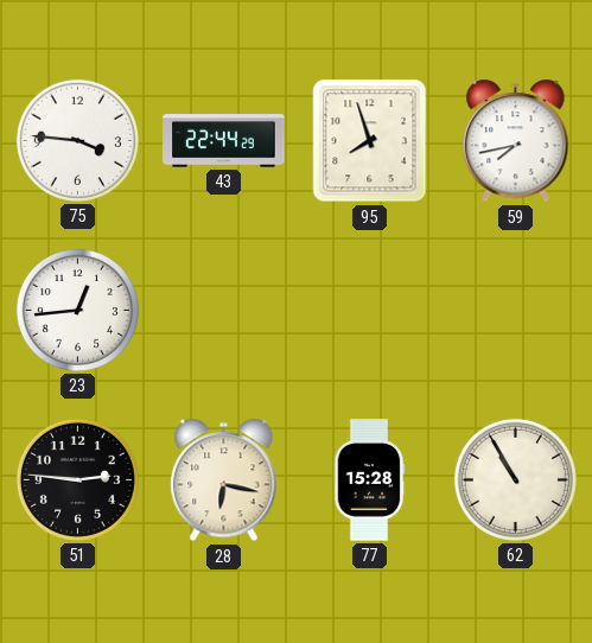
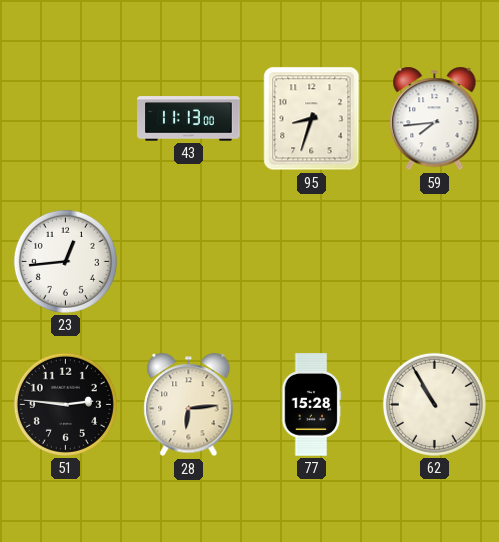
75: 3:46 -> none (77, 140)
43: 22:44 -> 11:13 (189, 119)
95: 7:57 -> 8:33 (312, 119)
59: 7:43 -> 7:44 (435, 119)
28: 6:17 -> 6:14 (189, 405)
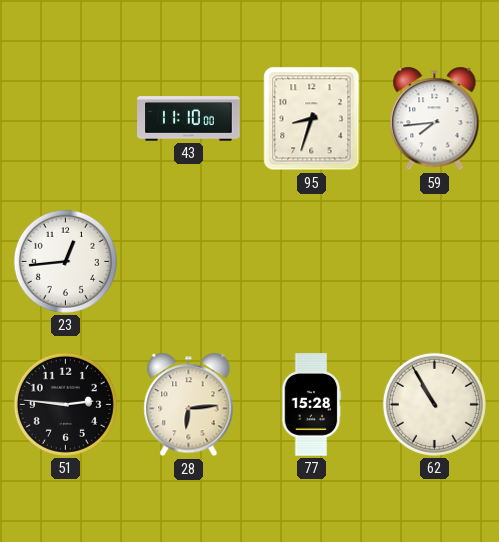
43: 11:13 -> 11:10 (189, 119)
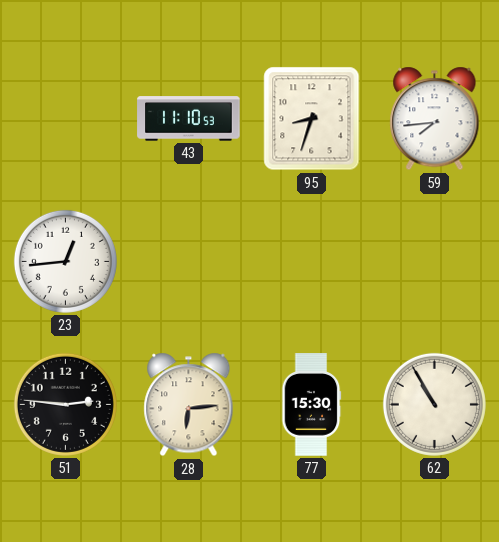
43: 11:10:00 -> 11:10:53 (189, 119)
77: 15:28 -> 15:30 (311, 405)
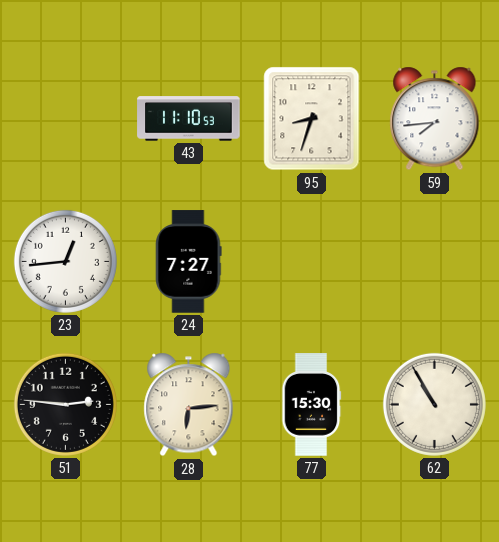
24: none -> 7:27 (189, 262)
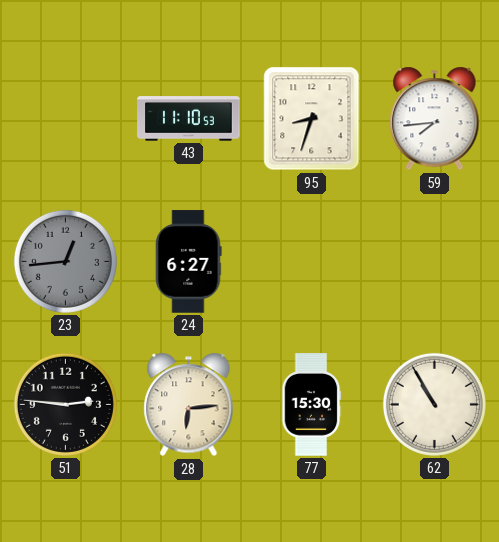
23 dial: white -> grey (65, 261)
24: 7:27 -> 6:27 (189, 262)
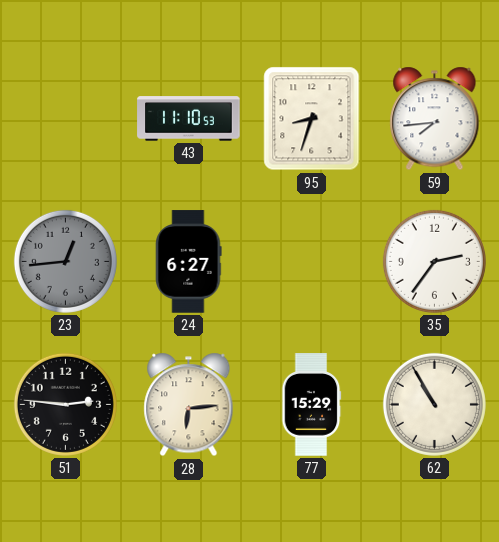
35: none -> 2:36 (434, 261)
77: 15:30 -> 15:29 (311, 405)
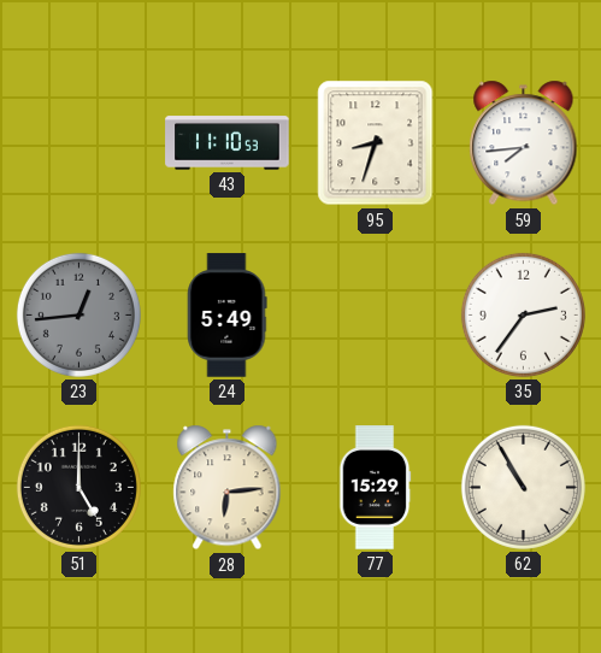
24: 6:27 -> 5:49 (228, 316)
51: 2:46 -> 5:00 (78, 487)
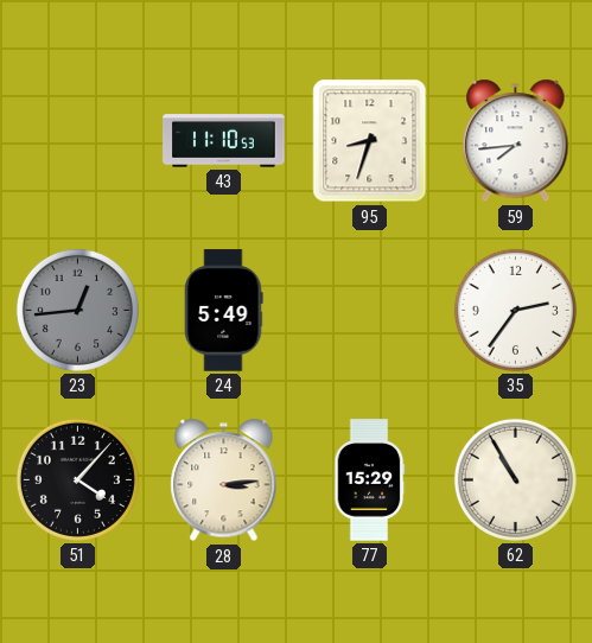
51: 5:00 -> 4:07 (77, 479)
28: 6:14 -> 3:14 (224, 480)
